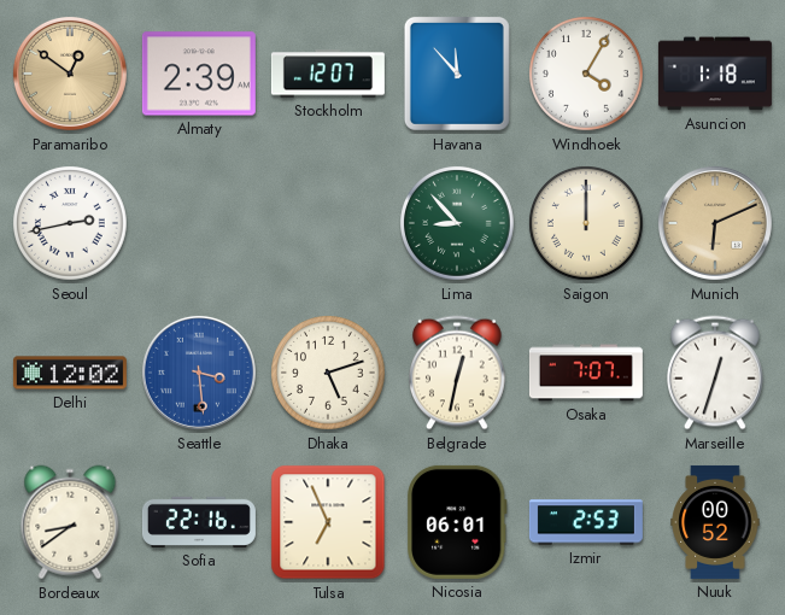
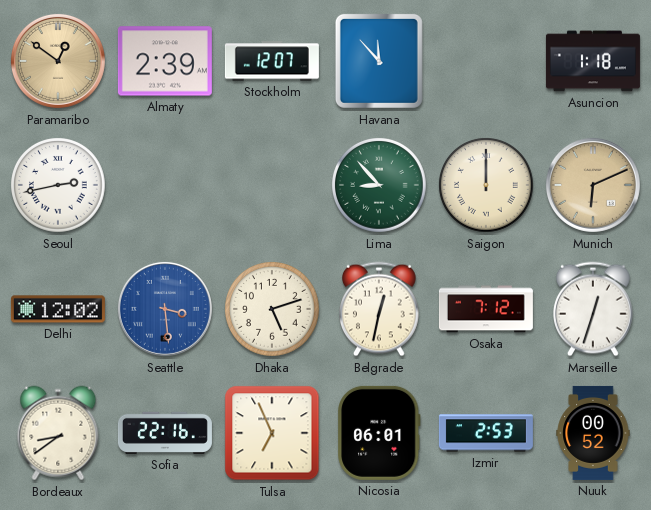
Windhoek: 4:05 -> none (587, 75)
Osaka: 7:07 -> 7:12 (486, 309)
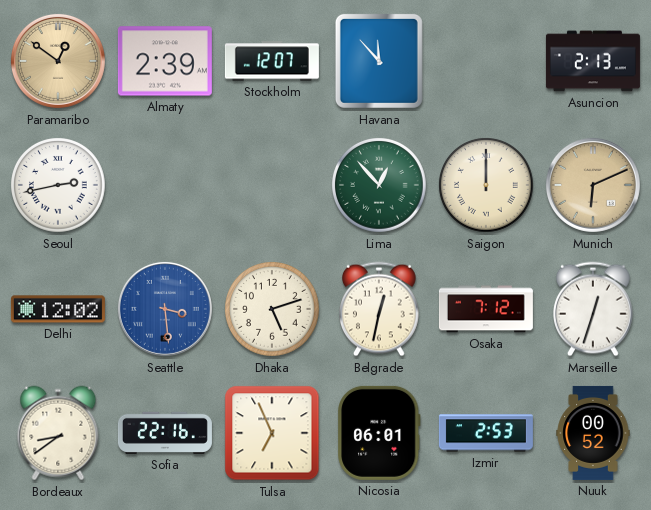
Asuncion: 1:18 -> 2:13 (593, 61)
Lima: 8:53 -> 12:53 (380, 186)
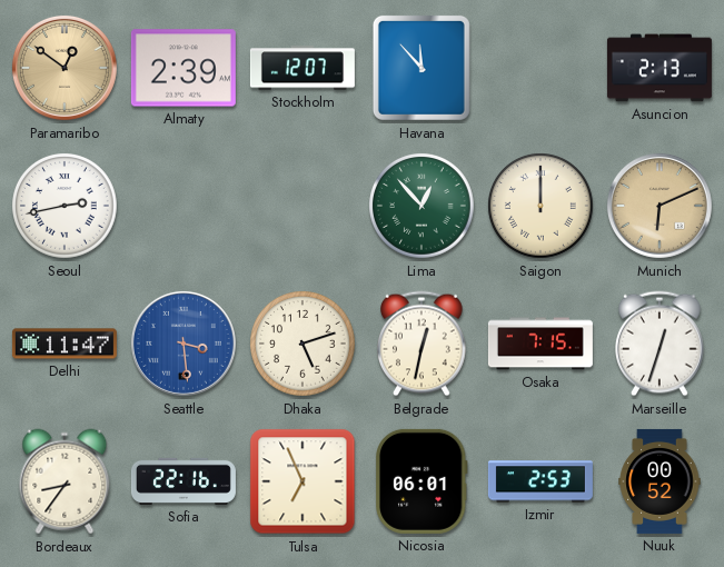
Delhi: 12:02 -> 11:47 (65, 344)
Osaka: 7:12 -> 7:15 (540, 344)
Bordeaux: 8:39 -> 8:36 (65, 481)
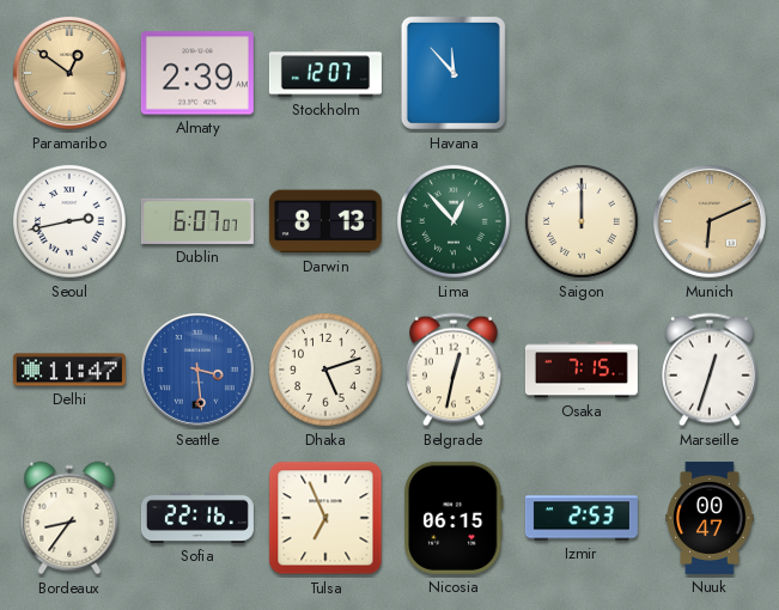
Asuncion: 2:13 -> none (659, 68)
Dublin: none -> 6:07 (197, 221)
Darwin: none -> 8:13 (325, 221)
Nicosia: 06:01 -> 06:15 (455, 518)
Nuuk: 00:52 -> 00:47 (710, 518)
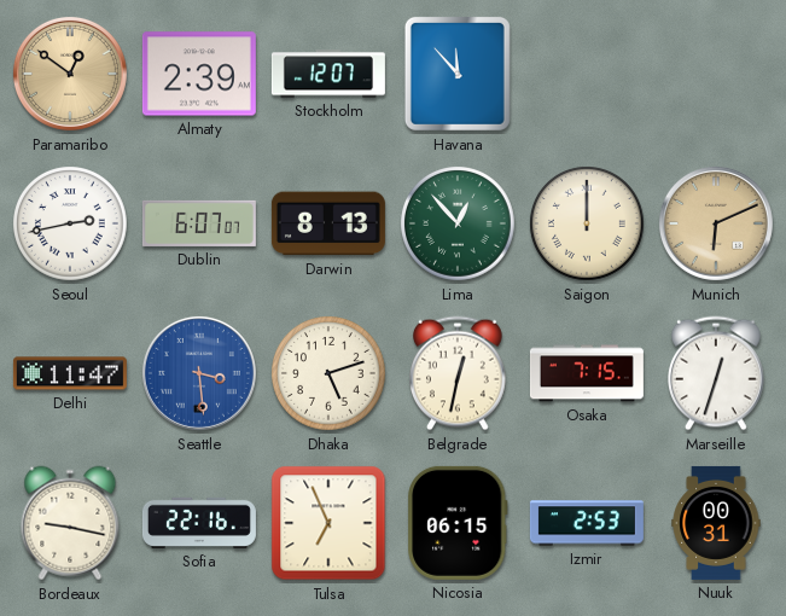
Bordeaux: 8:36 -> 9:17 (70, 523)
Nuuk: 00:47 -> 00:31 (716, 523)
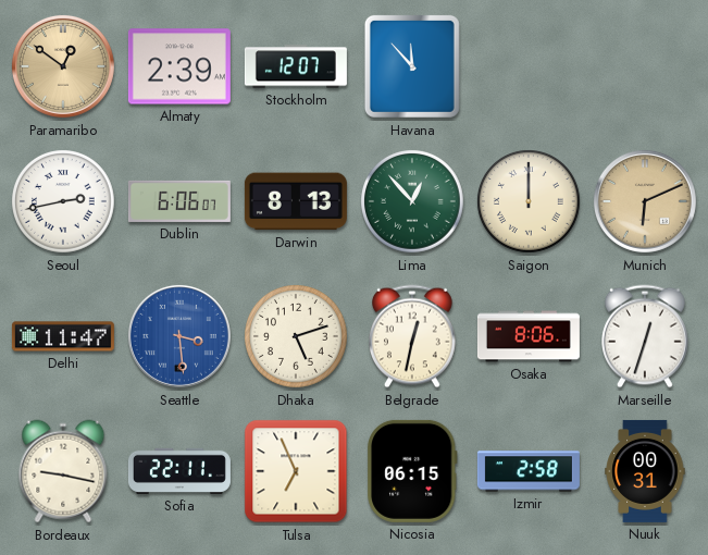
Dublin: 6:07 -> 6:06 (179, 201)
Osaka: 7:15 -> 8:06 (529, 336)
Sofia: 22:16 -> 22:11 (179, 471)
Izmir: 2:53 -> 2:58 (529, 471)
